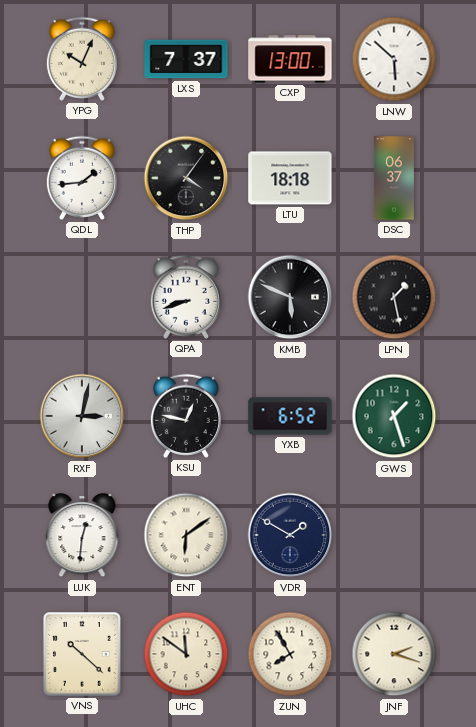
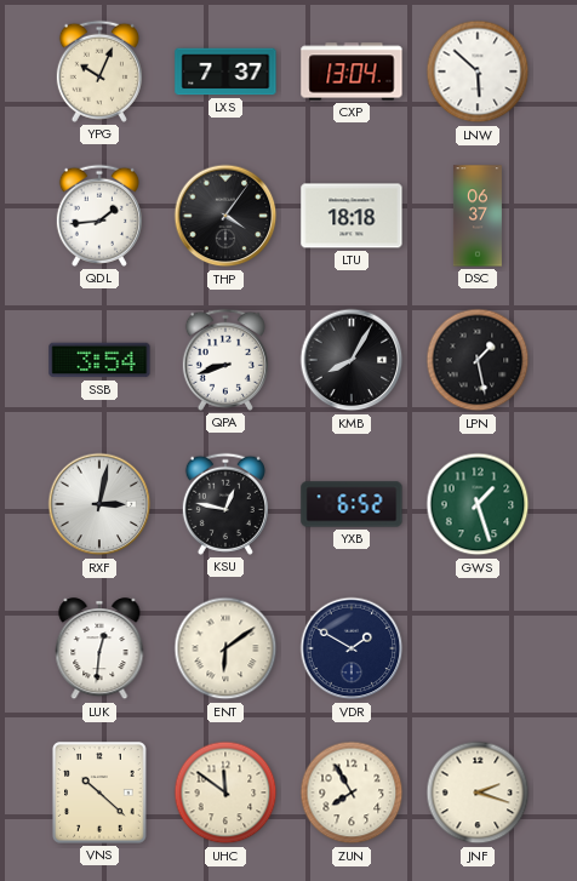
CXP: 13:00 -> 13:04 (352, 71)
SSB: none -> 3:54 (99, 360)
KMB: 5:49 -> 8:05 (352, 360)
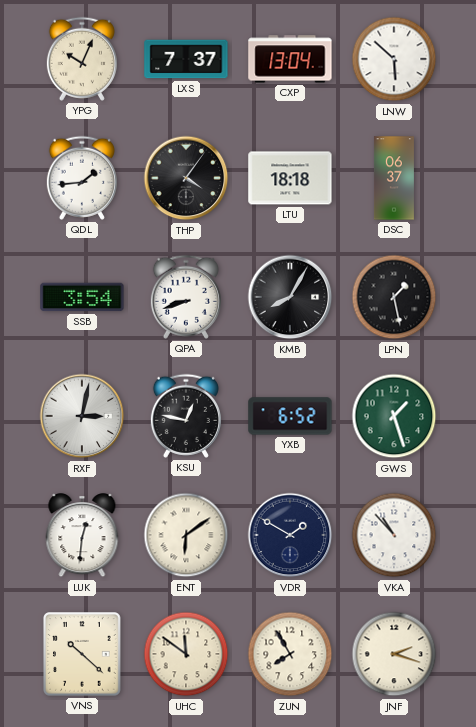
VKA: none -> 10:53 (394, 535)
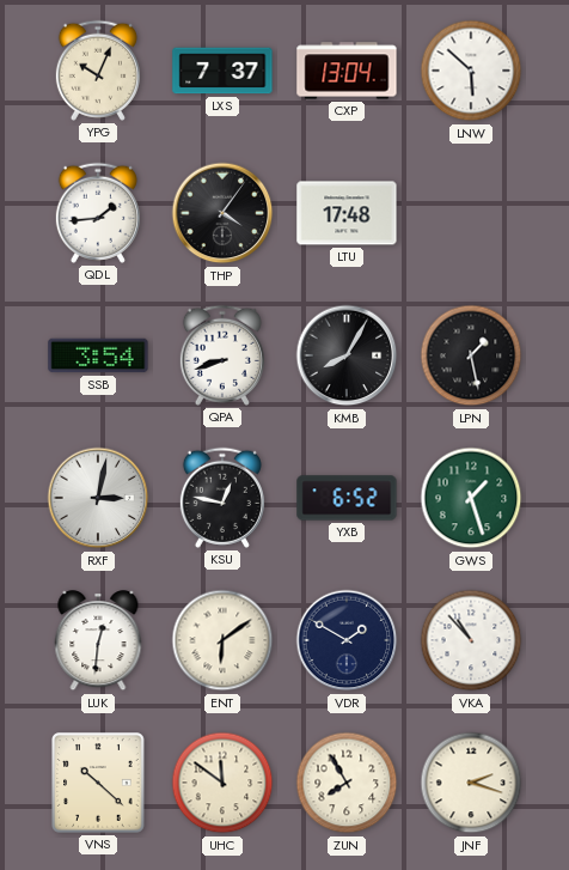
LTU: 18:18 -> 17:48 (347, 213)
DSC: 06:37 -> none (394, 178)
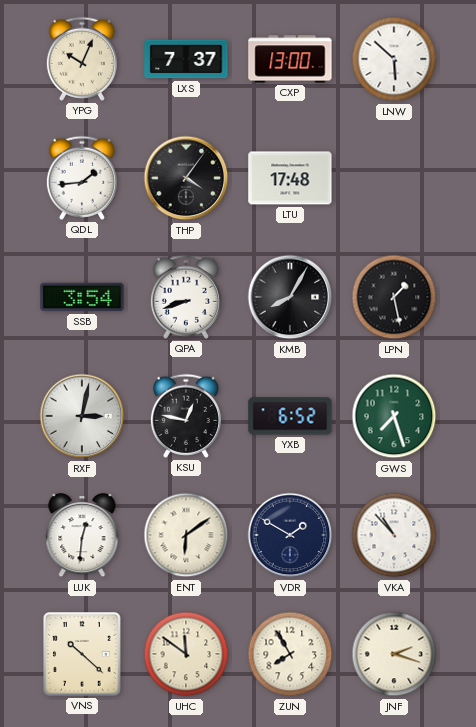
CXP: 13:04 -> 13:00 (290, 59)
GWS: 1:27 -> 7:27 (394, 416)
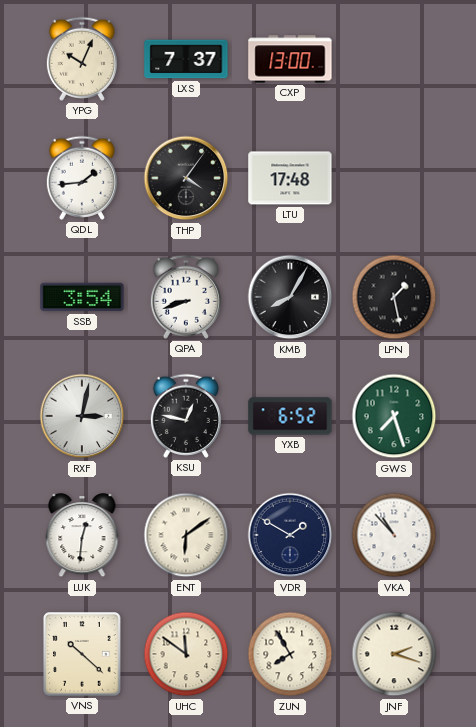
LNW: 5:52 -> none (394, 59)
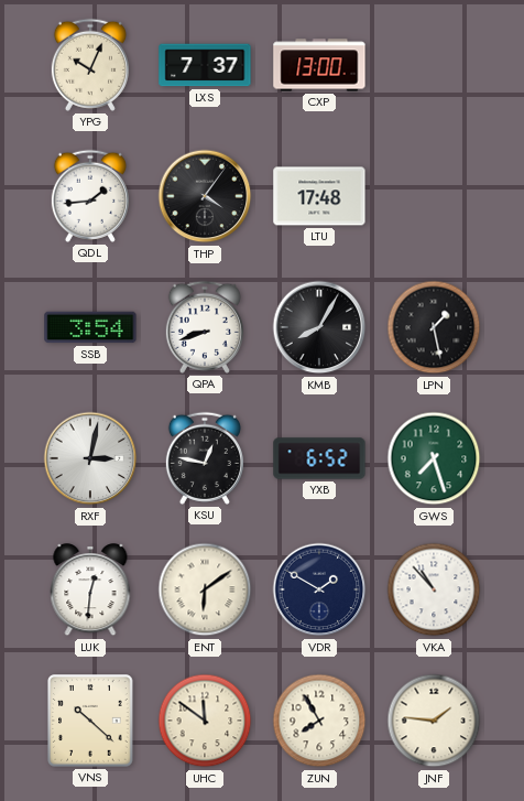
JNF: 2:18 -> 1:46 (434, 721)
